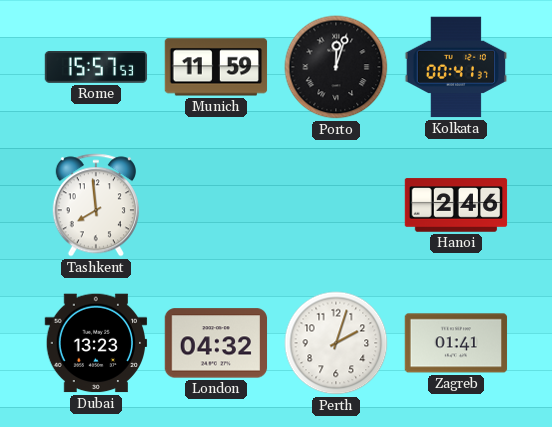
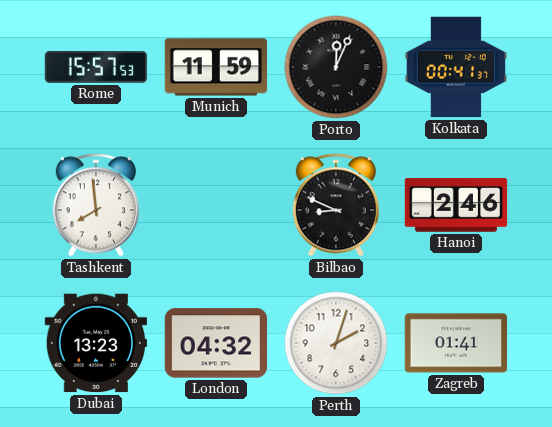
Porto: 12:03 -> 12:04 (336, 67)
Bilbao: none -> 8:49 (336, 205)
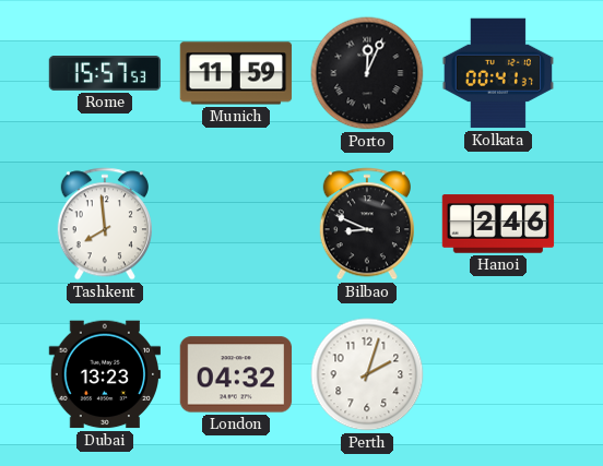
Zagreb: 01:41 -> none (456, 343)
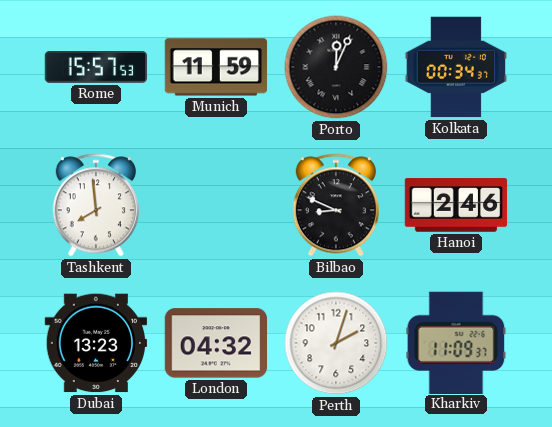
Kolkata: 00:41 -> 00:34 (456, 67)
Kharkiv: none -> 11:09 (456, 342)
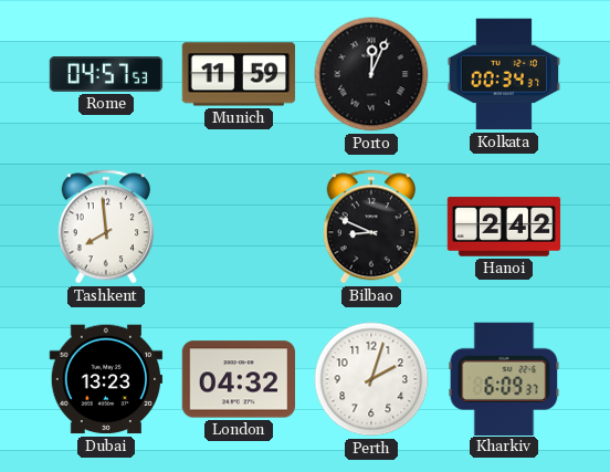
Rome: 15:57 -> 04:57 (106, 75)
Hanoi: 2:46 -> 2:42 (504, 227)
Kharkiv: 11:09 -> 6:09 (504, 378)
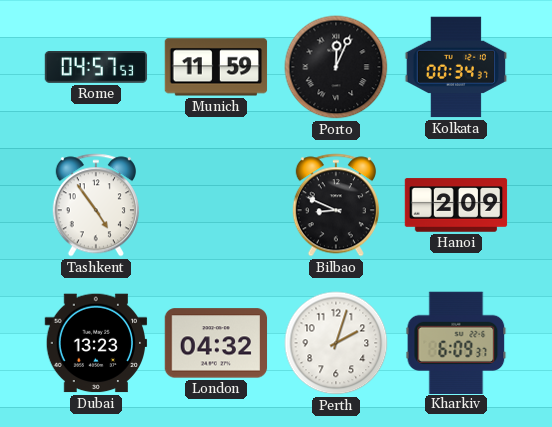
Tashkent: 7:59 -> 4:54 (96, 205)
Hanoi: 2:42 -> 2:09 (456, 205)
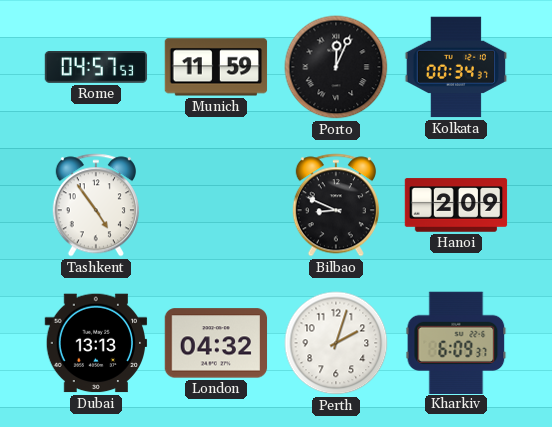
Dubai: 13:23 -> 13:13 (96, 343)
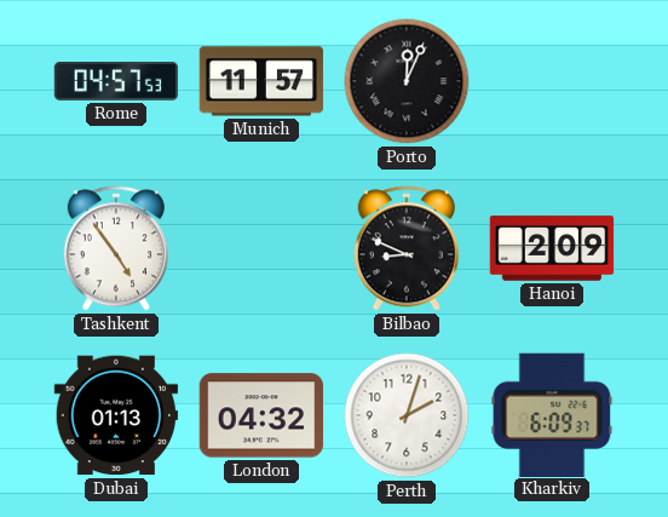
Munich: 11:59 -> 11:57 (261, 81)
Kolkata: 00:34 -> none (456, 67)
Dubai: 13:13 -> 01:13 (116, 415)
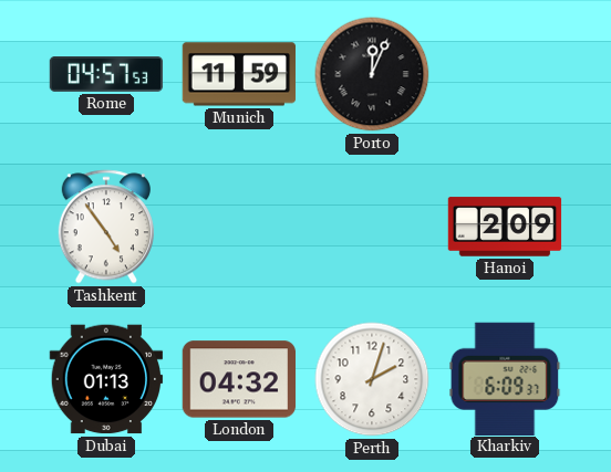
Munich: 11:57 -> 11:59 (239, 74)
Bilbao: 8:49 -> none (407, 248)
